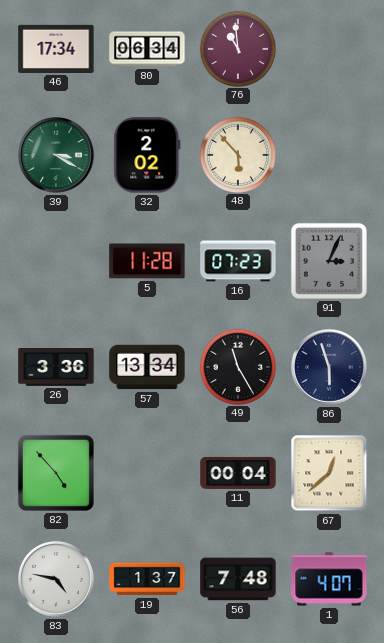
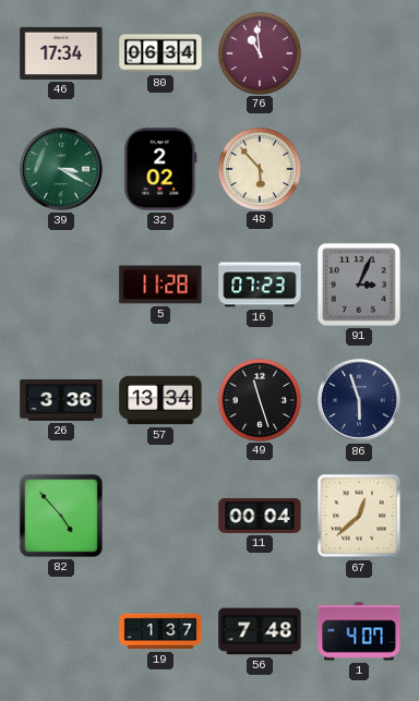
49: 11:25 -> 11:27 (259, 399)
83: 4:47 -> none (57, 580)
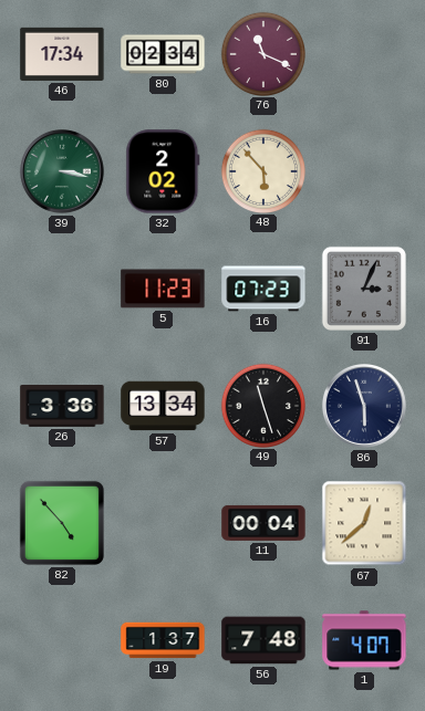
80: 06:34 -> 02:34 (163, 54)
76: 10:59 -> 11:19 (262, 53)
39: 3:20 -> 3:17 (63, 172)
5: 11:28 -> 11:23 (163, 289)
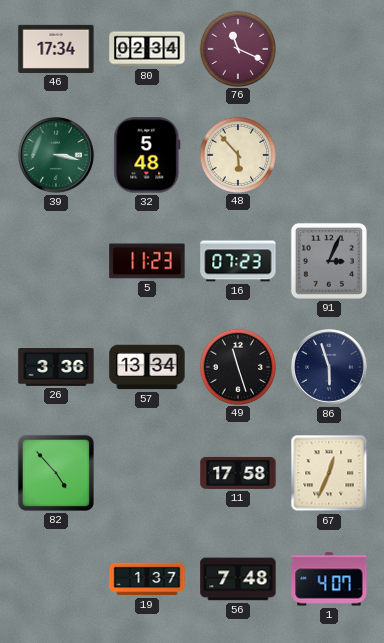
32: 2:02 -> 5:48 (147, 155)
11: 00:04 -> 17:58 (238, 473)
67: 12:38 -> 12:34 (329, 473)
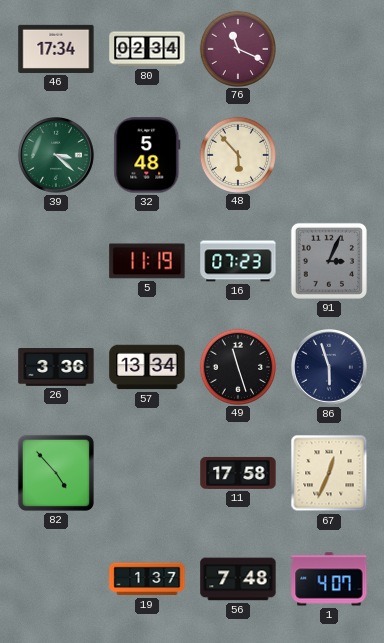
39: 3:17 -> 3:22 (57, 156)
5: 11:23 -> 11:19 (147, 261)
